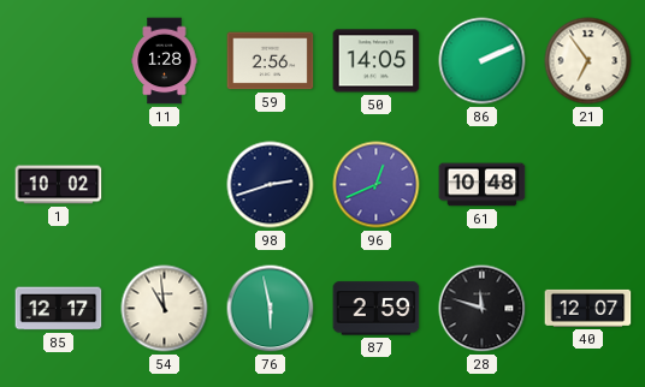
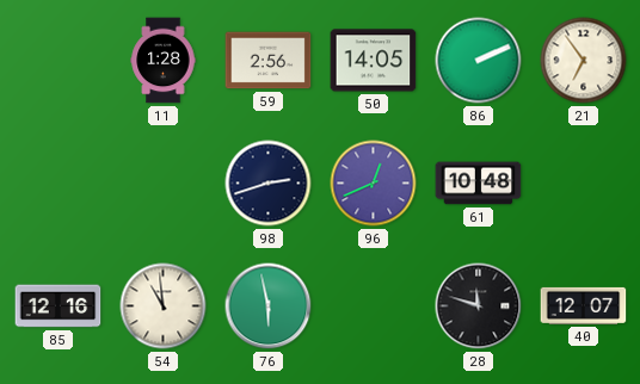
1: 10:02 -> none (59, 185)
85: 12:17 -> 12:16 (59, 306)
87: 2:59 -> none (377, 309)
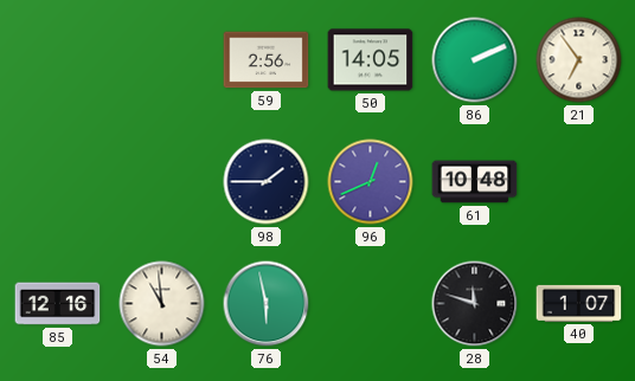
11: 1:28 -> none (164, 61)
98: 2:42 -> 1:45 (267, 182)
40: 12:07 -> 1:07 (579, 303)
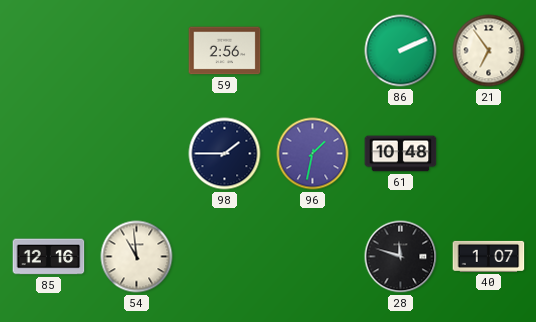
50: 14:05 -> none (371, 60)
96: 12:41 -> 1:32 (313, 154)
76: 5:58 -> none (267, 304)
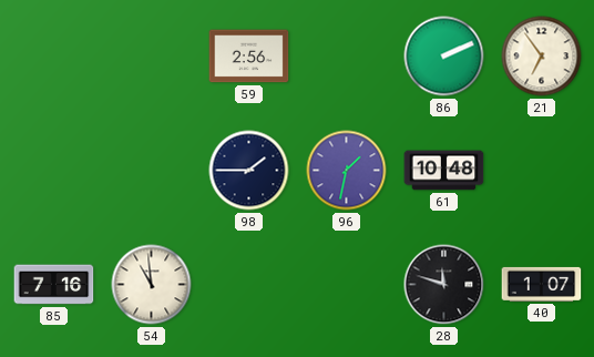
85: 12:16 -> 7:16 (54, 285)
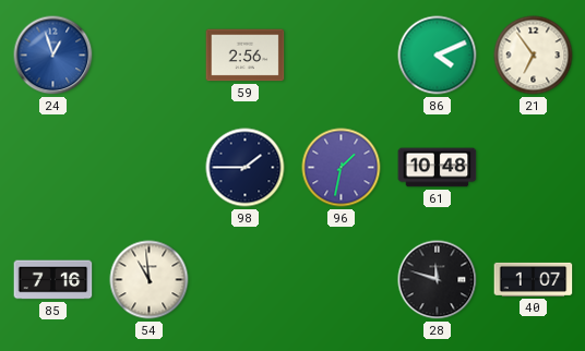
24: none -> 12:57 (53, 56)
86: 2:11 -> 4:11 (438, 56)
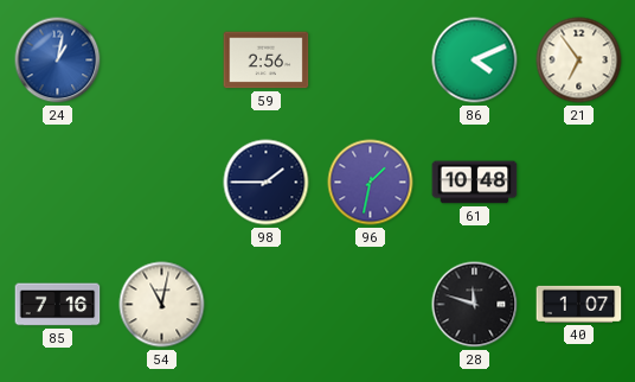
24: 12:57 -> 1:02 (58, 61)
54: 10:59 -> 11:02 (162, 305)
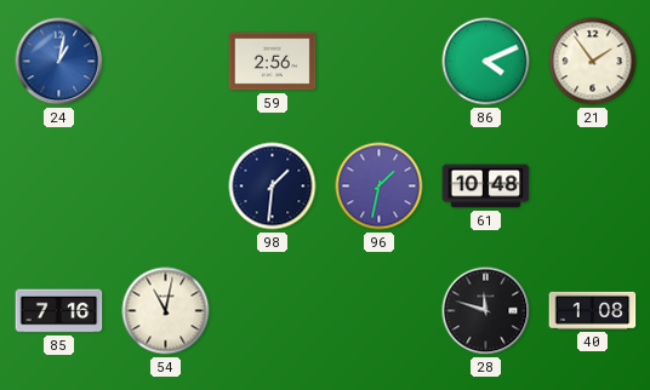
21: 6:54 -> 1:54 (593, 62)
98: 1:45 -> 1:31 (273, 187)
40: 1:07 -> 1:08 (593, 310)
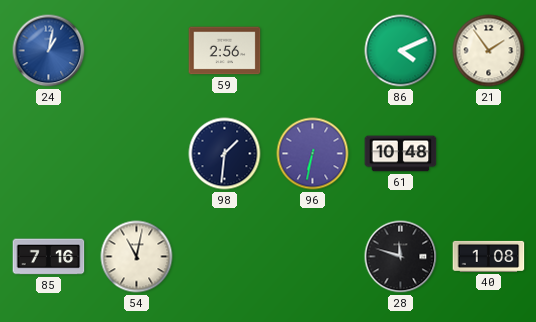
96: 1:32 -> 6:32 (313, 154)
